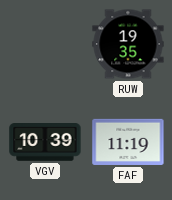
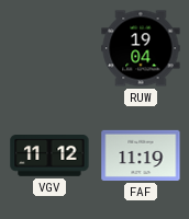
RUW: 19:35 -> 19:04 (141, 48)
VGV: 10:39 -> 11:12 (49, 157)
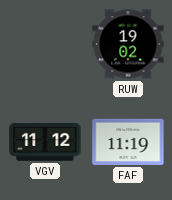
RUW: 19:04 -> 19:02 (128, 44)
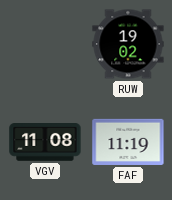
VGV: 11:12 -> 11:08 (45, 143)
